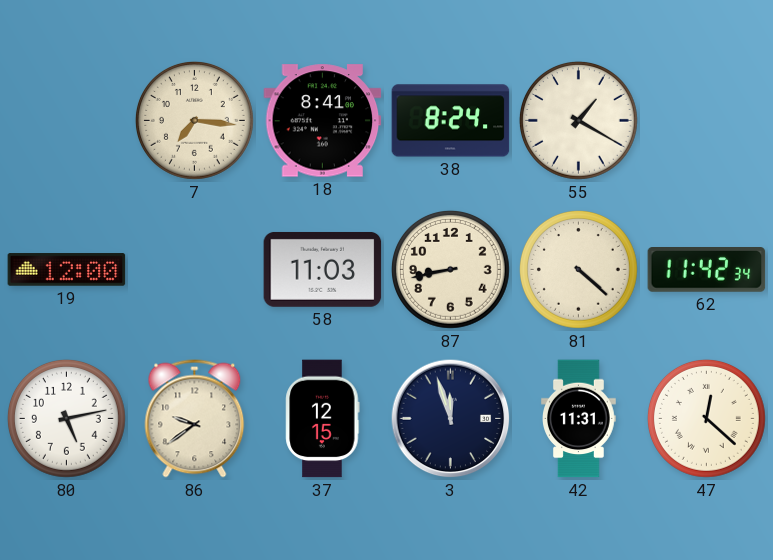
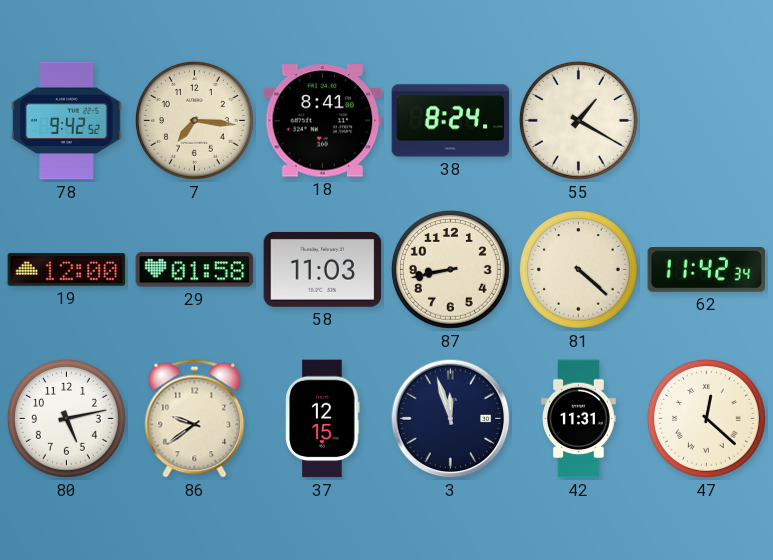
78: none -> 9:42 (67, 121)
29: none -> 01:58 (195, 270)
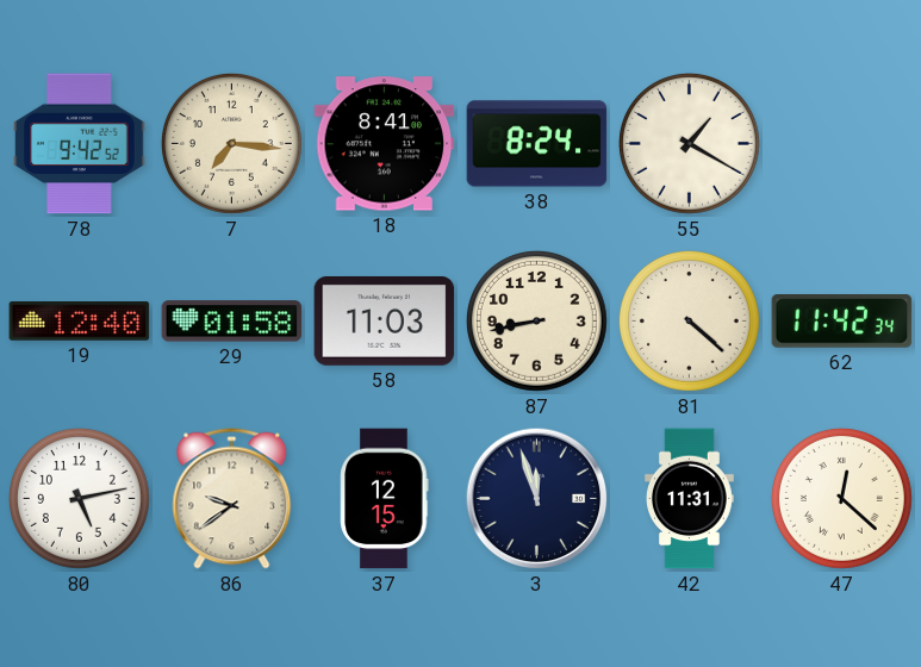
19: 12:00 -> 12:40 (80, 322)
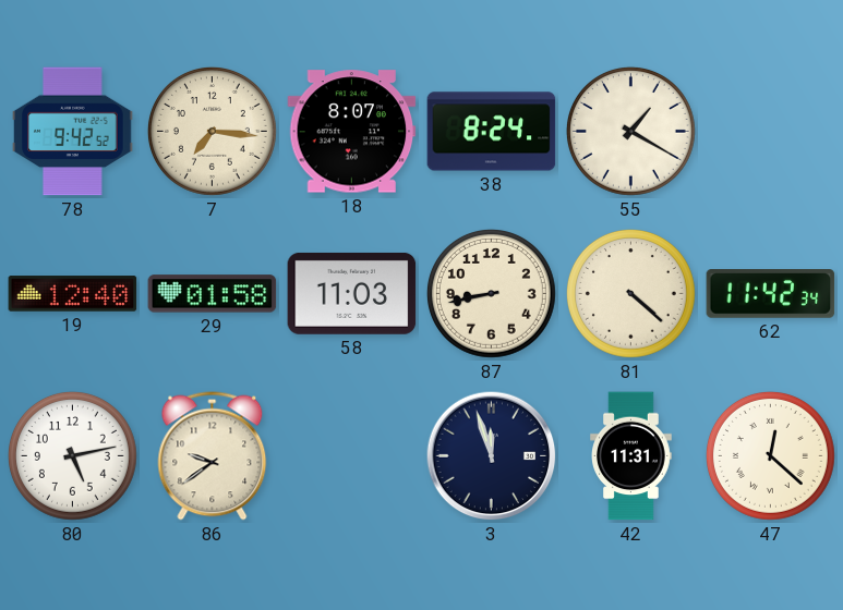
18: 8:41 -> 8:07 (352, 132)
37: 12:15 -> none (385, 499)
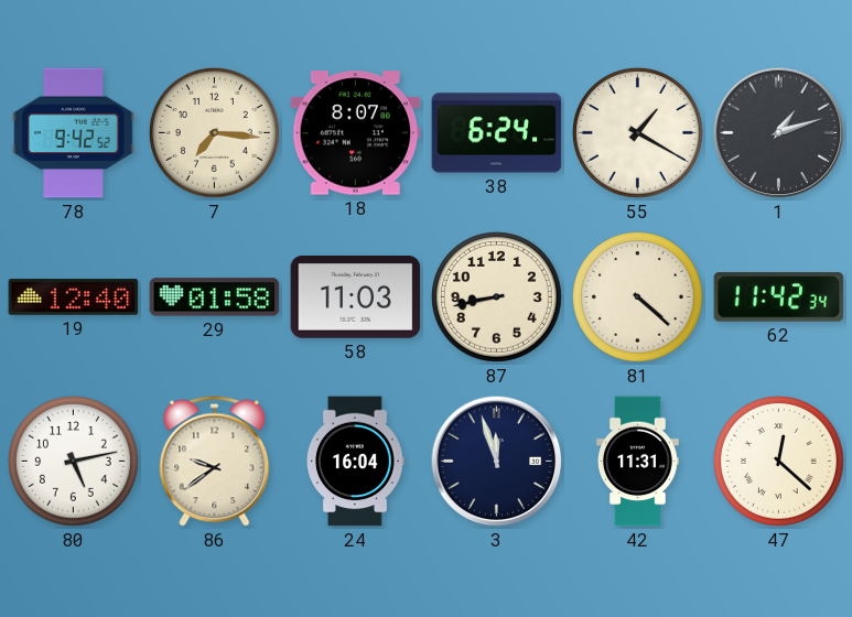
38: 8:24 -> 6:24 (497, 133)
1: none -> 1:12 (779, 133)
24: none -> 16:04 (356, 462)
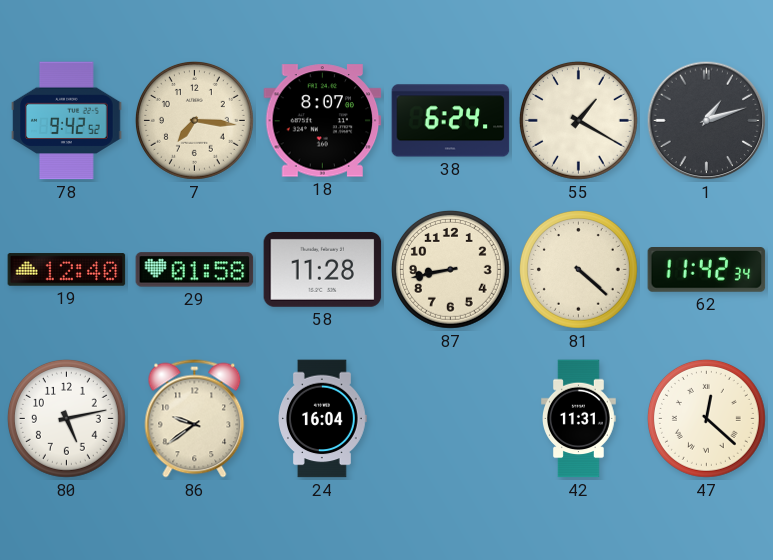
58: 11:03 -> 11:28 (323, 269)
3: 11:57 -> none (497, 462)
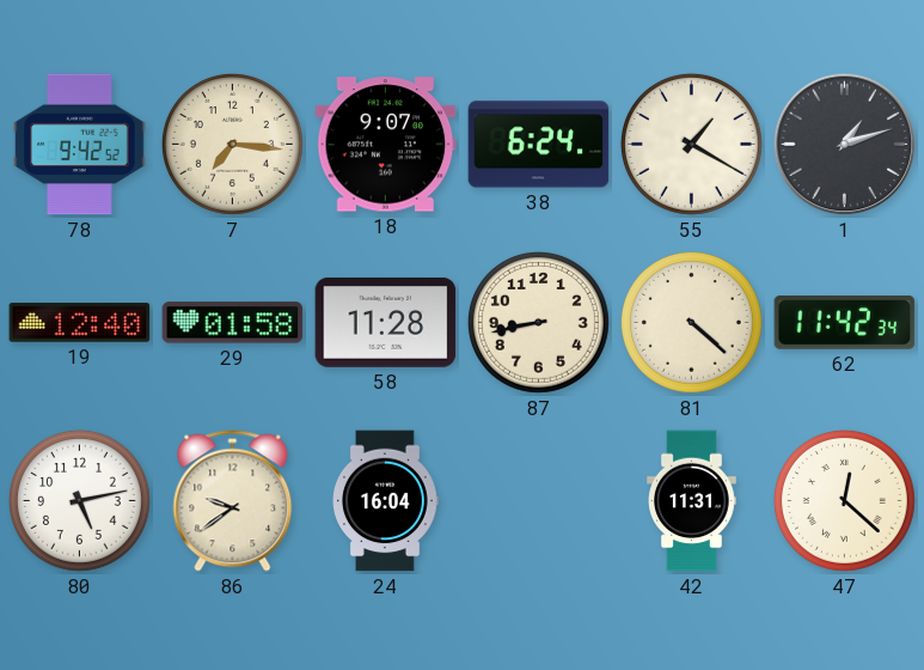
18: 8:07 -> 9:07 (386, 145)
